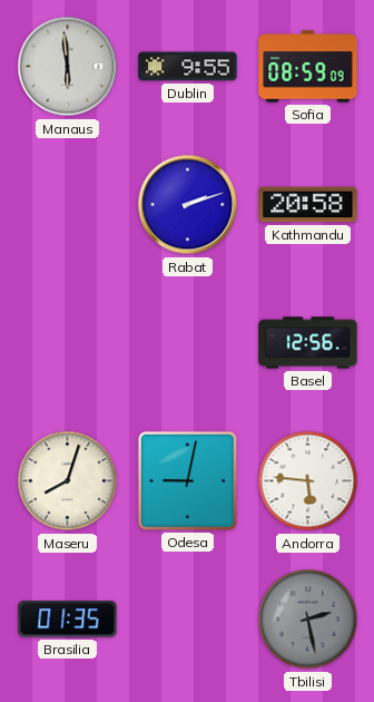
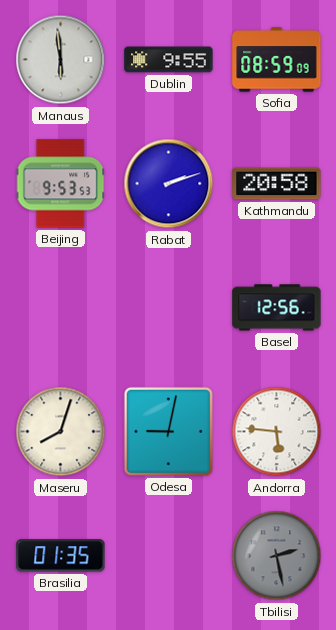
Beijing: none -> 9:53 (61, 184)
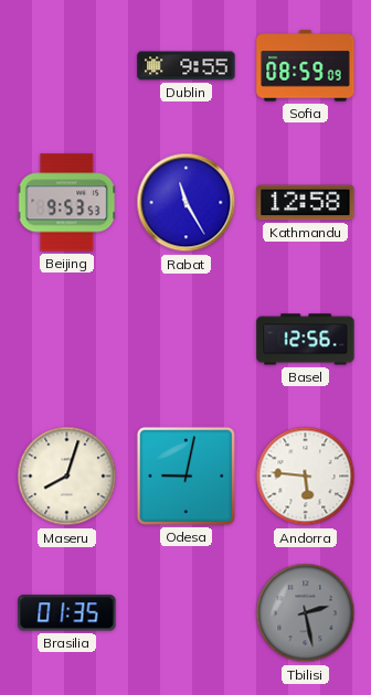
Manaus: 5:59 -> none (61, 60)
Rabat: 2:12 -> 11:25 (187, 203)
Kathmandu: 20:58 -> 12:58 (306, 203)
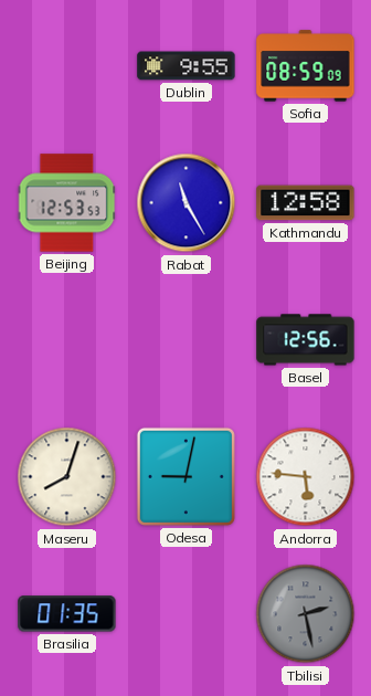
Beijing: 9:53 -> 12:53 (67, 203)
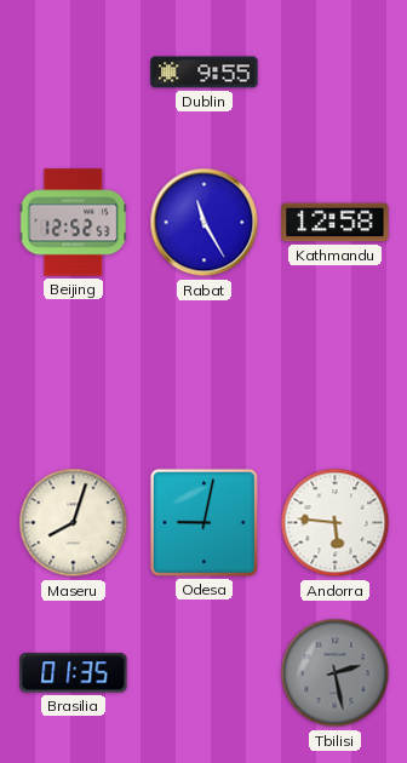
Sofia: 08:59 -> none (306, 66)
Beijing: 12:53 -> 12:52 (74, 223)
Basel: 12:56 -> none (306, 340)
